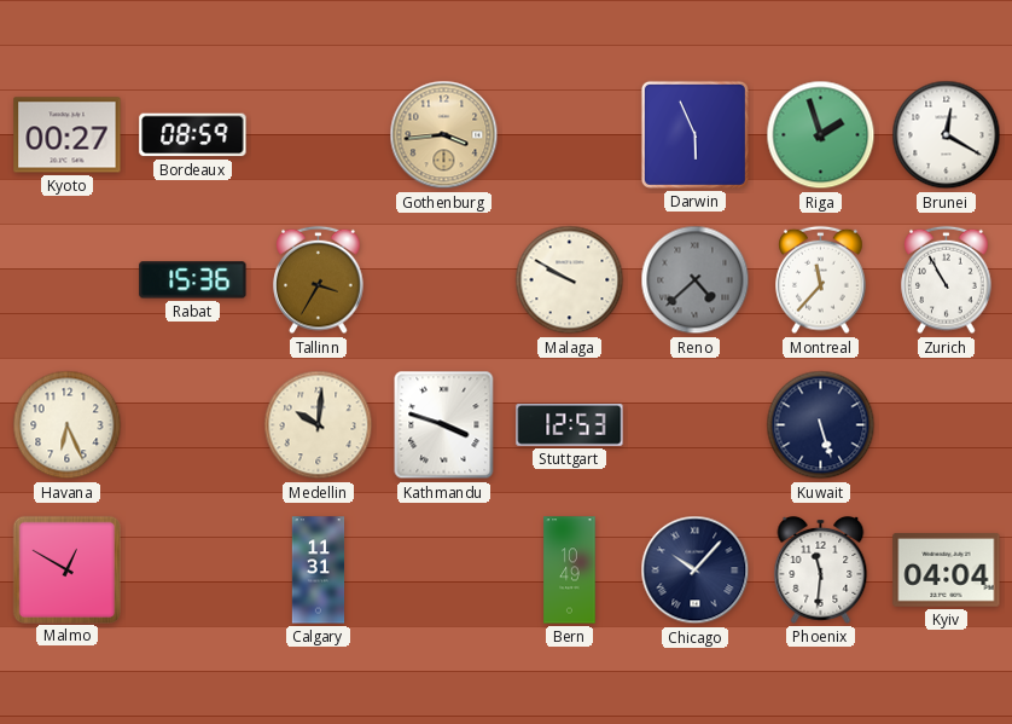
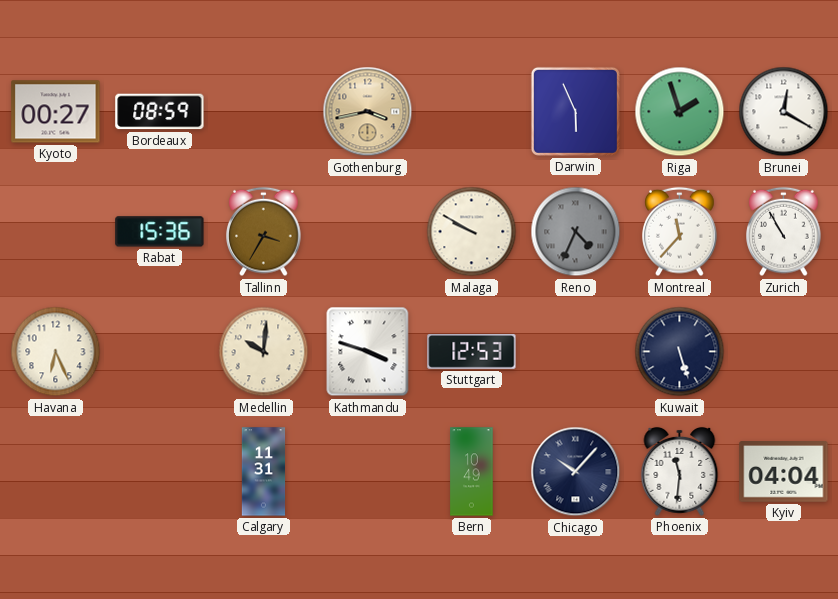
Gothenburg: 3:44 -> 3:43 (368, 112)
Reno: 4:38 -> 4:34 (576, 232)
Malmo: 12:50 -> none (66, 569)
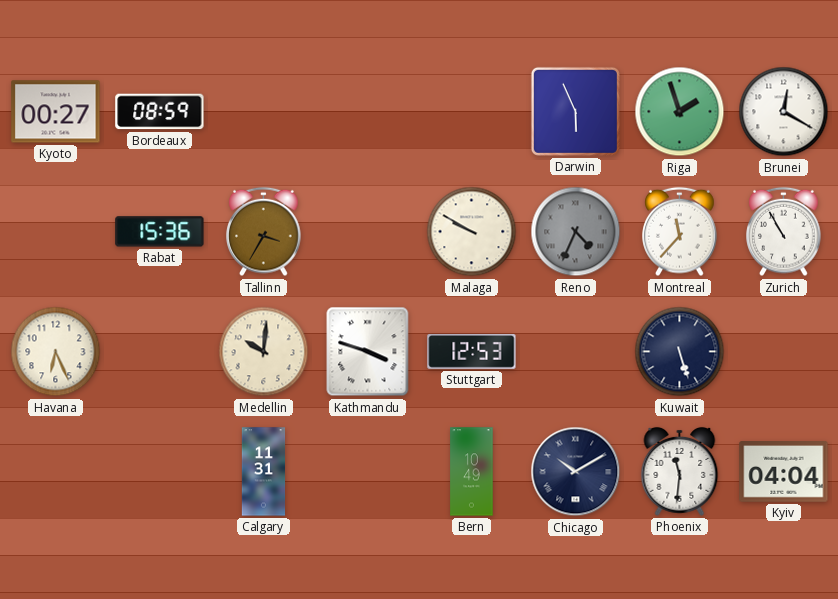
Gothenburg: 3:43 -> none (368, 112)
Chicago: 10:07 -> 10:10 (576, 472)
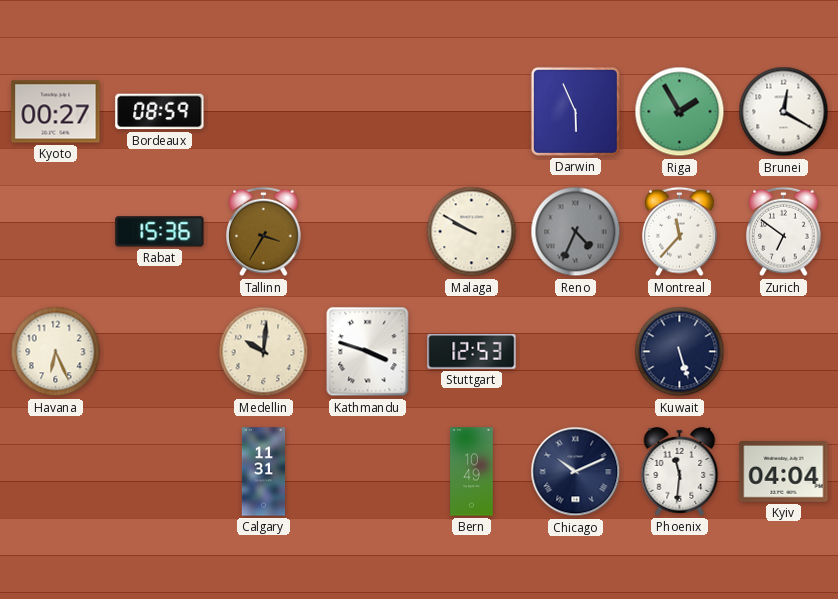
Riga: 1:57 -> 1:55 (680, 112)
Zurich: 10:55 -> 6:51 (784, 232)
Chicago: 10:10 -> 10:11 (576, 472)
